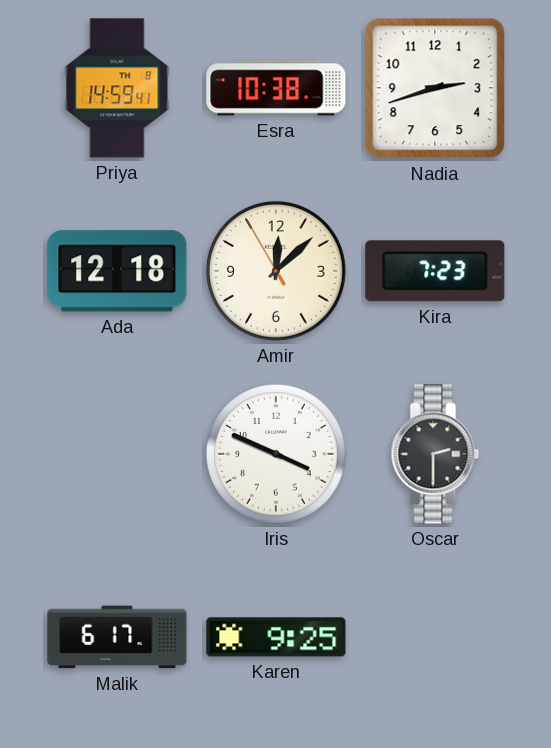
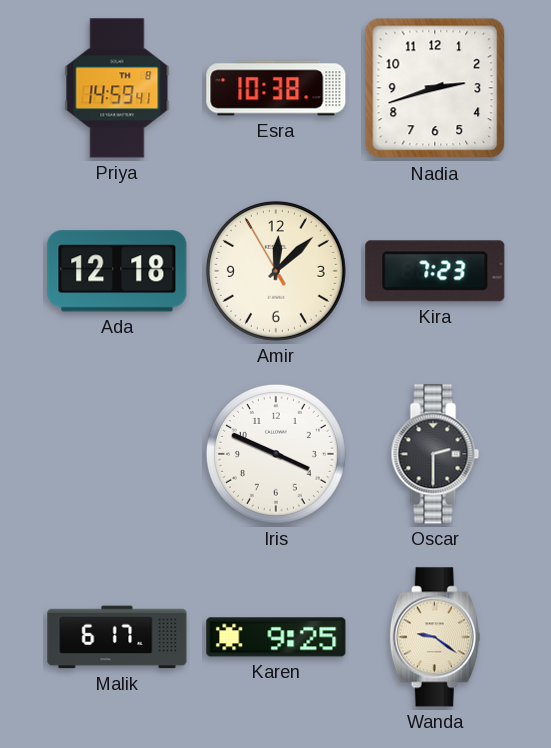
Wanda: none -> 9:21 (435, 637)
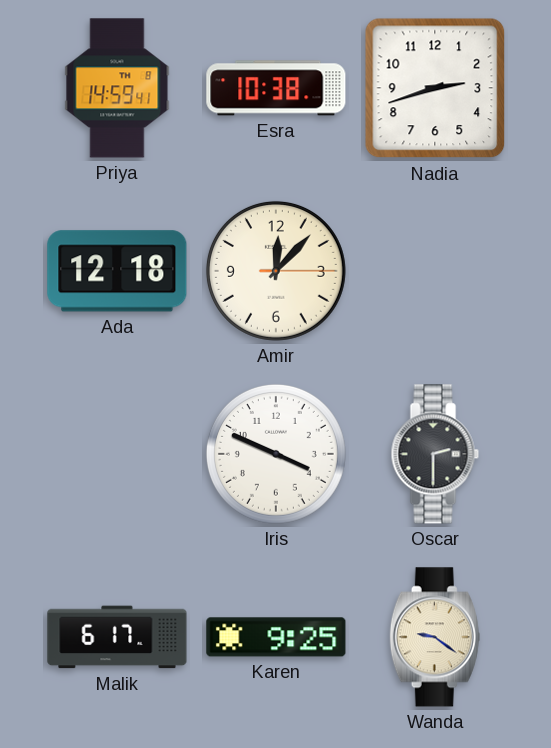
Amir: 12:07:55 -> 12:07:15 (276, 271)
Kira: 7:23 -> none (435, 271)
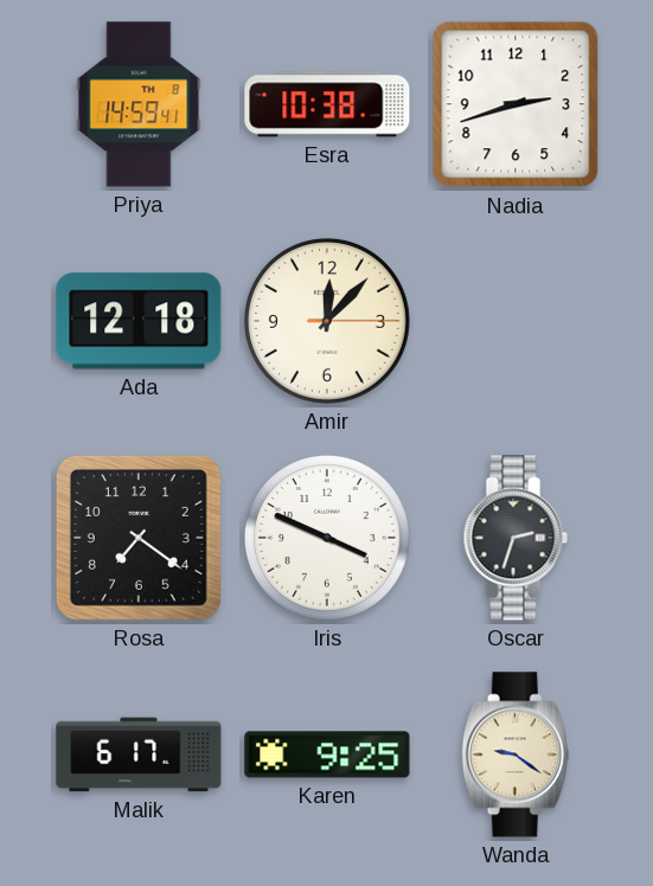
Rosa: none -> 7:21 (139, 538)
Oscar: 2:30 -> 2:33 (516, 538)
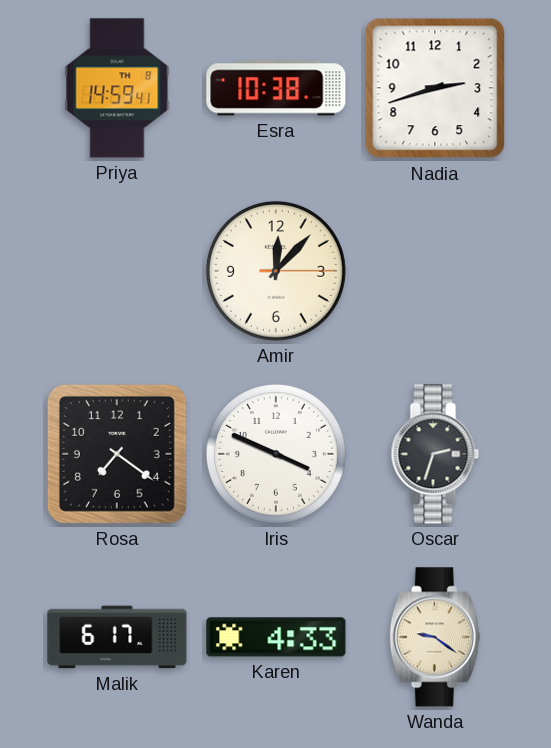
Ada: 12:18 -> none (139, 321)
Karen: 9:25 -> 4:33 (276, 637)
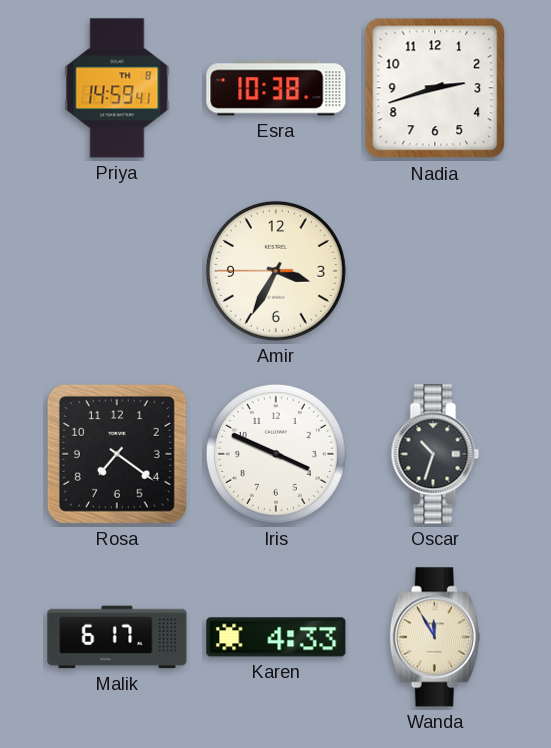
Amir: 12:07 -> 3:34 (276, 271)
Oscar: 2:33 -> 10:33 (435, 454)
Wanda: 9:21 -> 11:55 (435, 637)
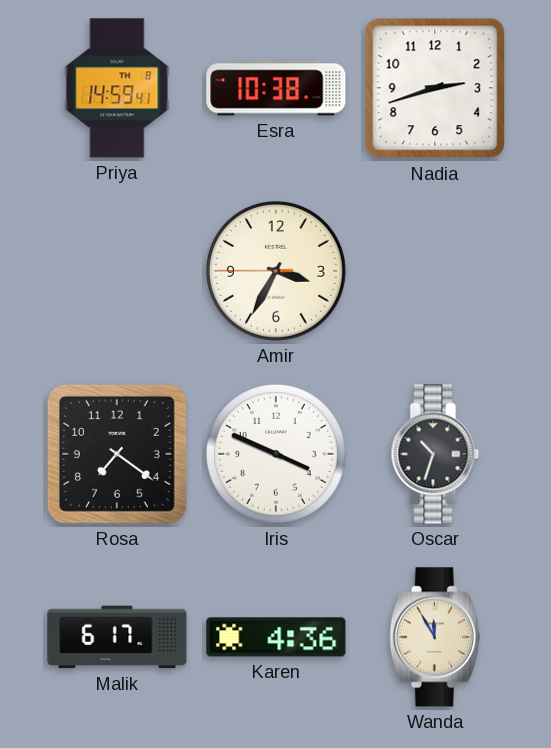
Karen: 4:33 -> 4:36 (276, 637)
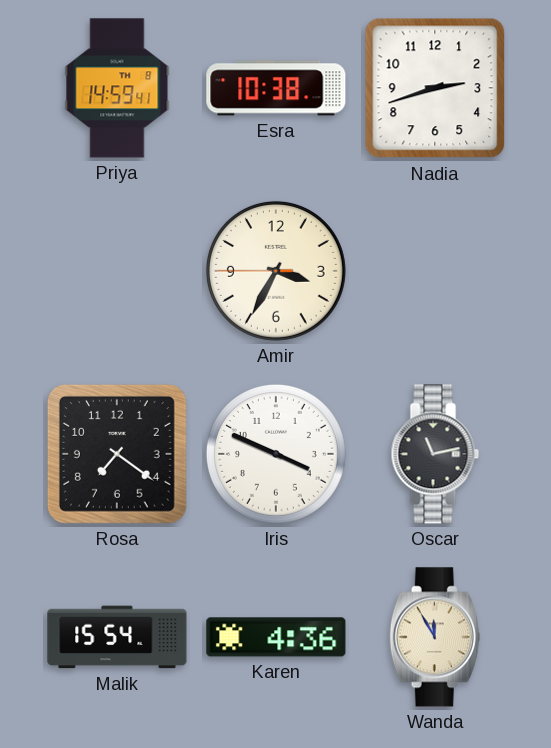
Oscar: 10:33 -> 11:13 (435, 454)
Malik: 6:17 -> 15:54 (117, 637)
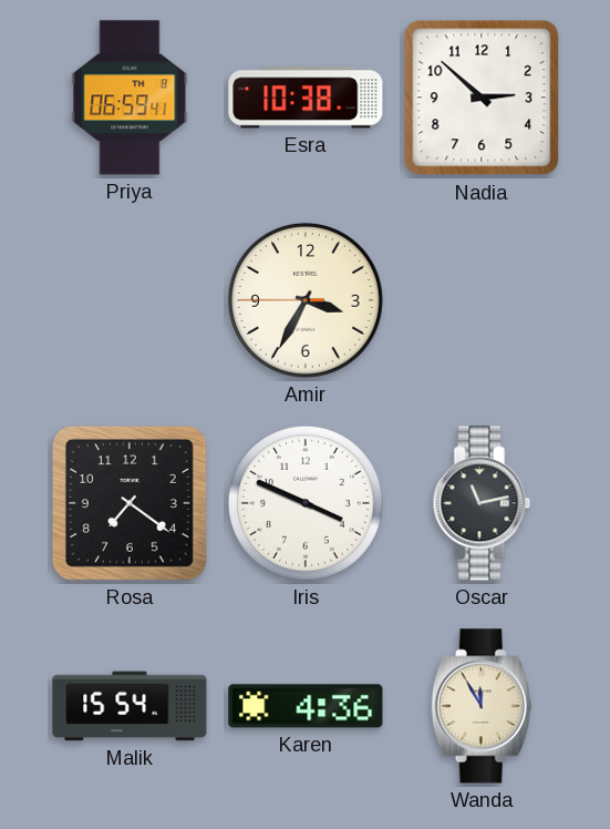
Priya: 14:59 -> 06:59 (130, 98)
Nadia: 2:42 -> 2:52 (482, 98)
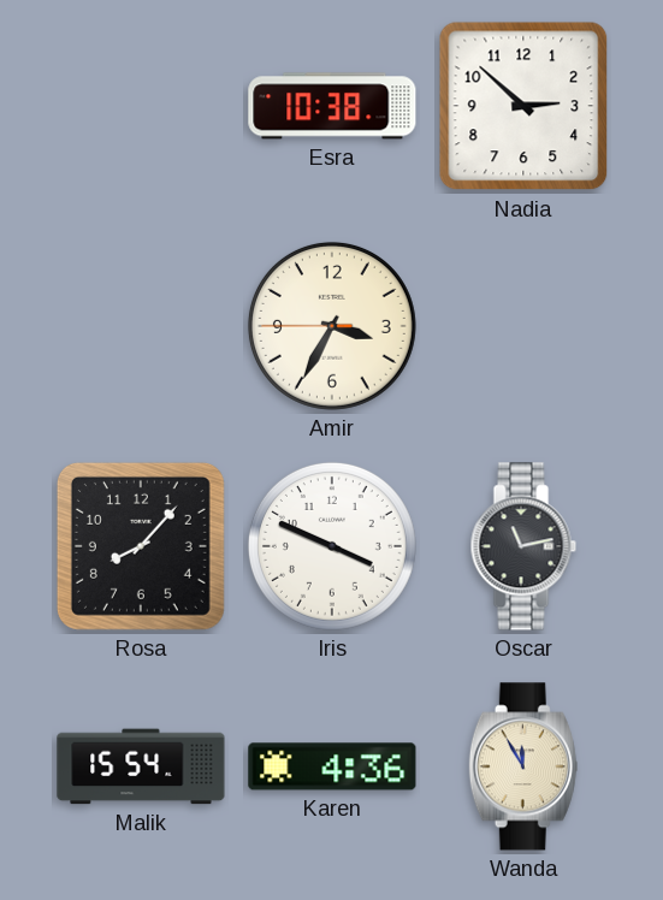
Priya: 06:59 -> none (130, 98)
Rosa: 7:21 -> 8:07 (141, 546)
